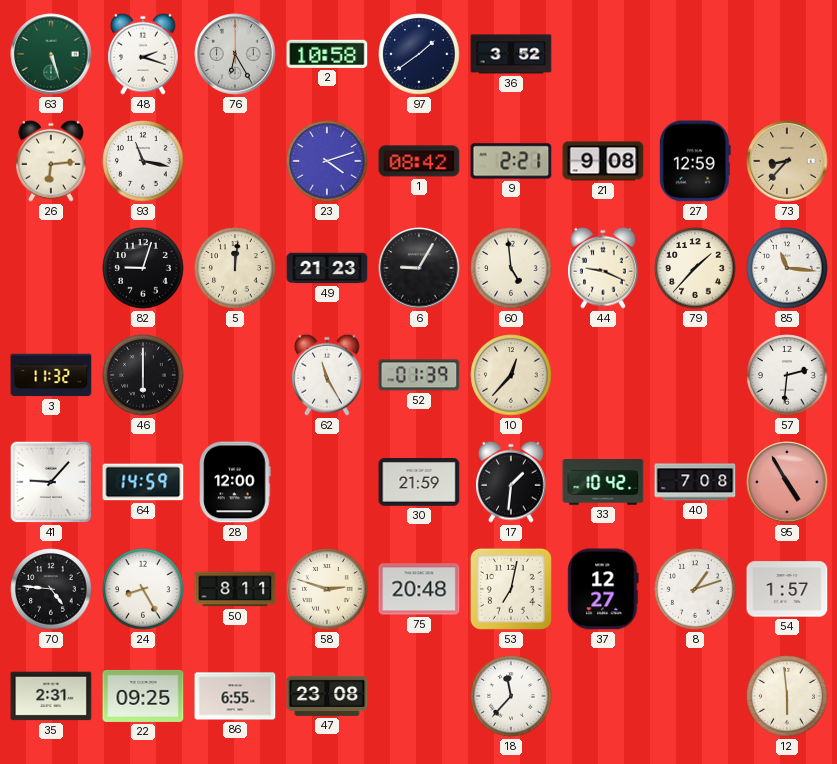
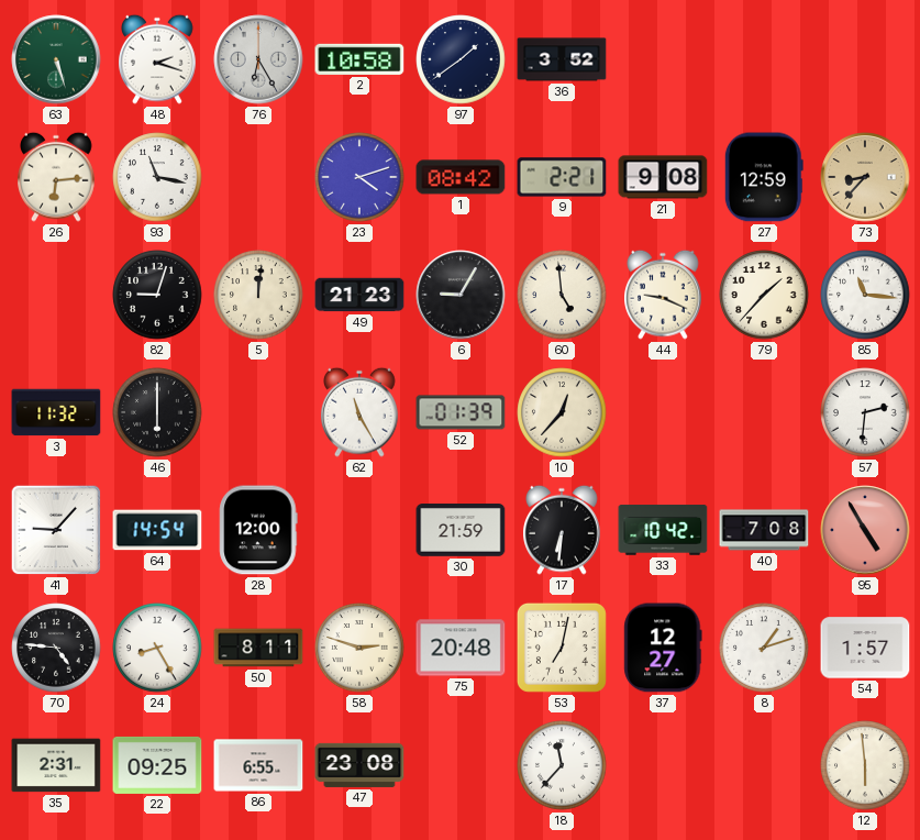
64: 14:59 -> 14:54 (157, 530)
17: 1:31 -> 6:31 (563, 530)
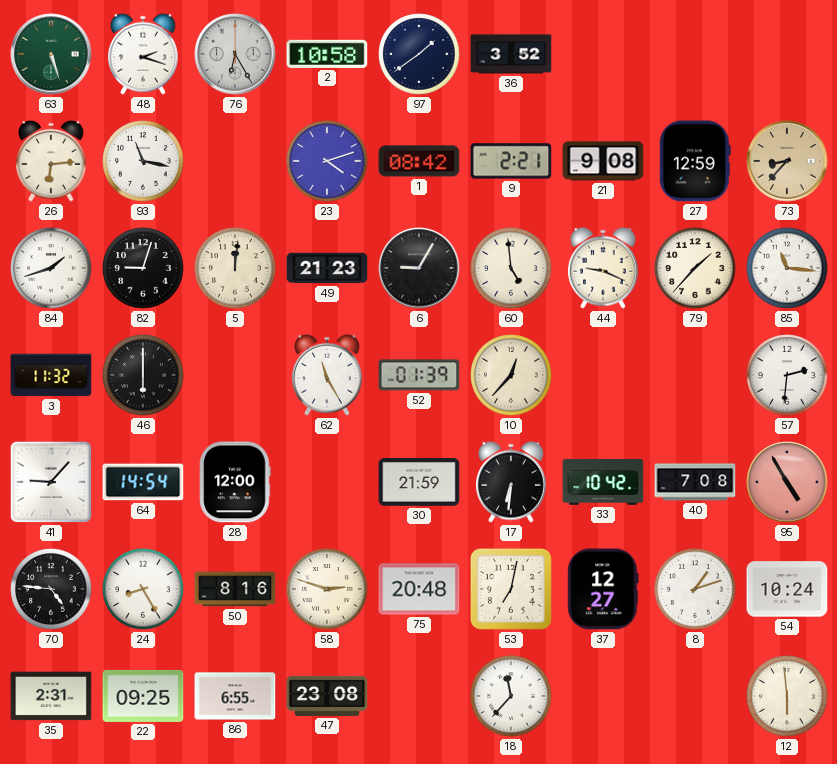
84: none -> 1:42 (51, 268)
50: 8:11 -> 8:16 (235, 589)
54: 1:57 -> 10:24 (787, 589)
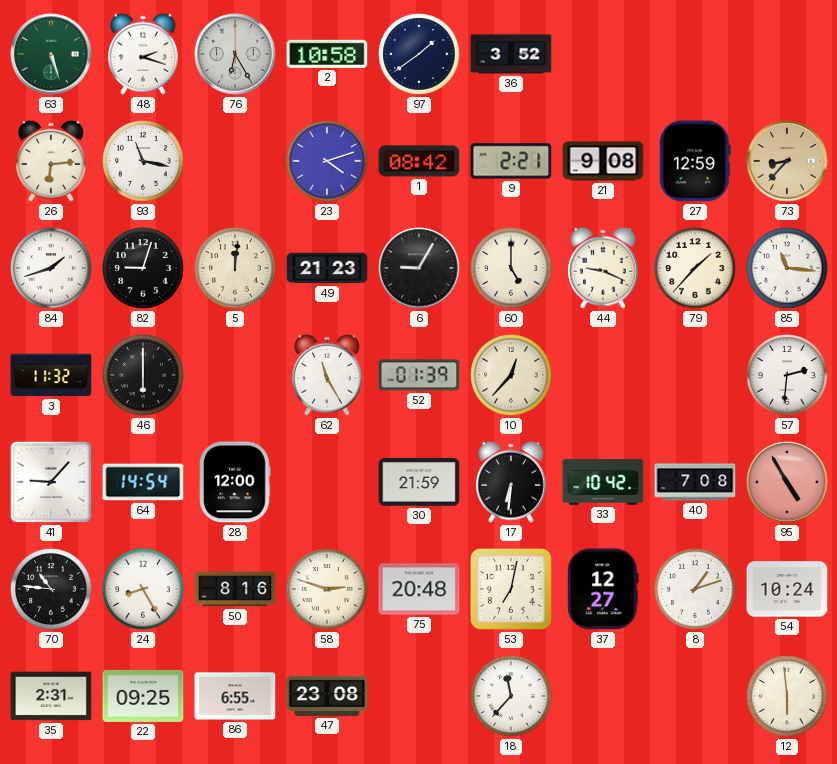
60: 4:59 -> 5:00 (511, 268)
70: 4:46 -> 10:46 (51, 589)
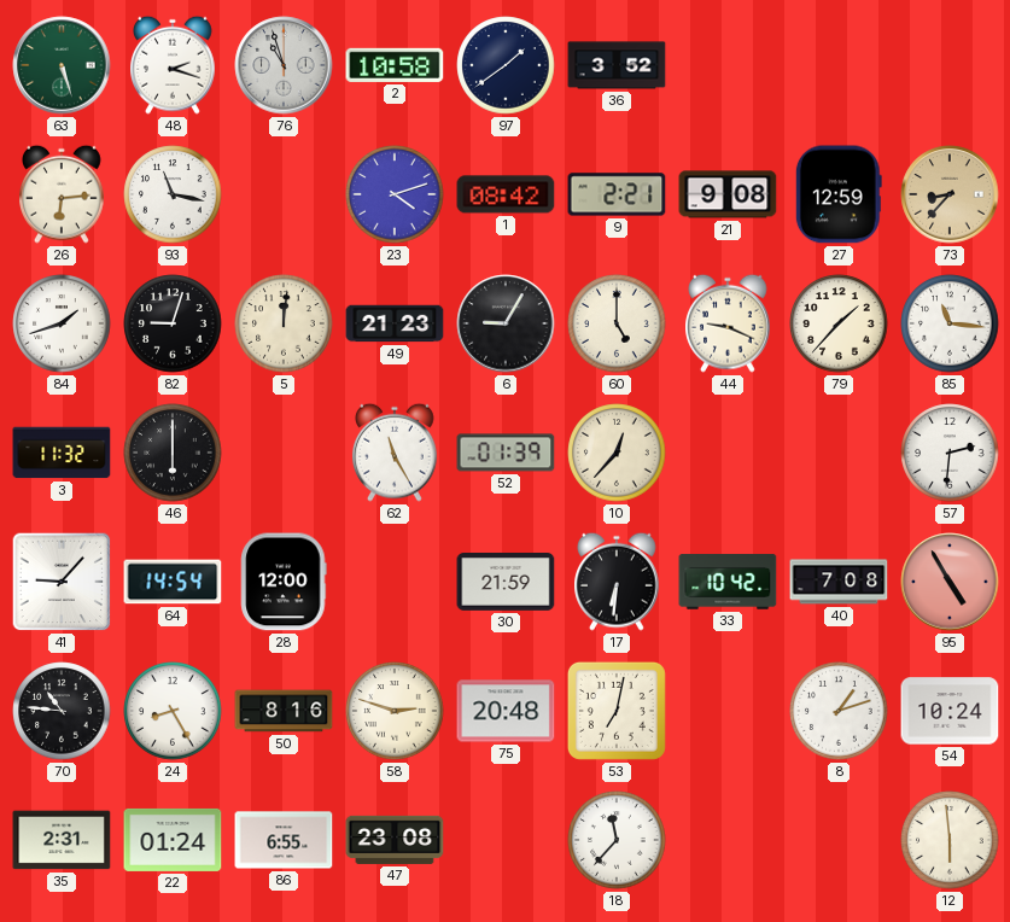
76: 6:25 -> 10:57 (284, 65)
37: 12:27 -> none (603, 589)
22: 09:25 -> 01:24 (173, 840)
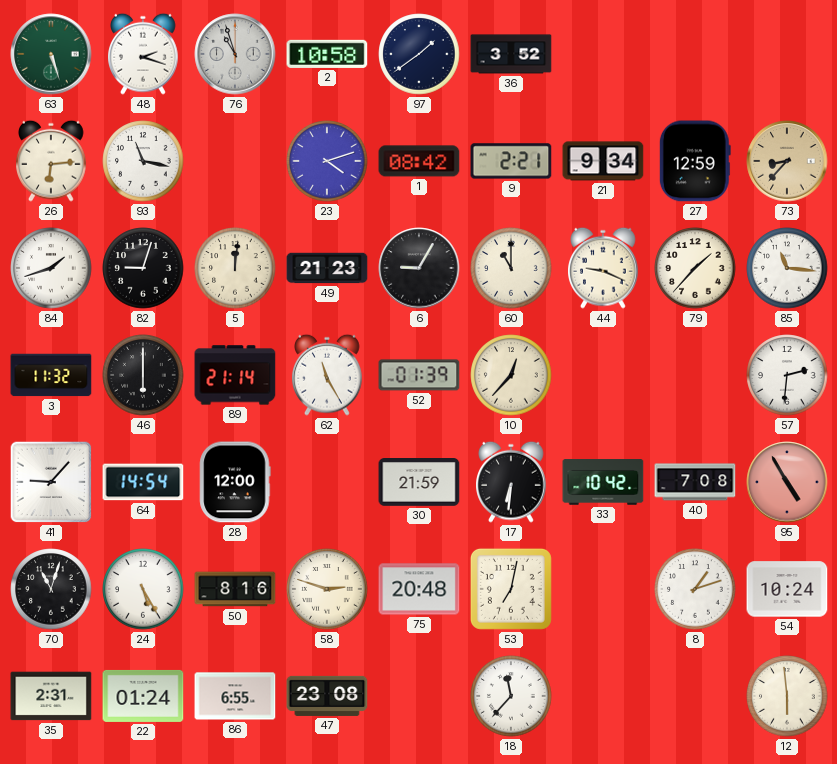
21: 9:08 -> 9:34 (603, 161)
60: 5:00 -> 11:00 (511, 268)
89: none -> 21:14 (235, 375)
70: 10:46 -> 11:03 (51, 589)
24: 8:25 -> 5:25 (143, 589)
